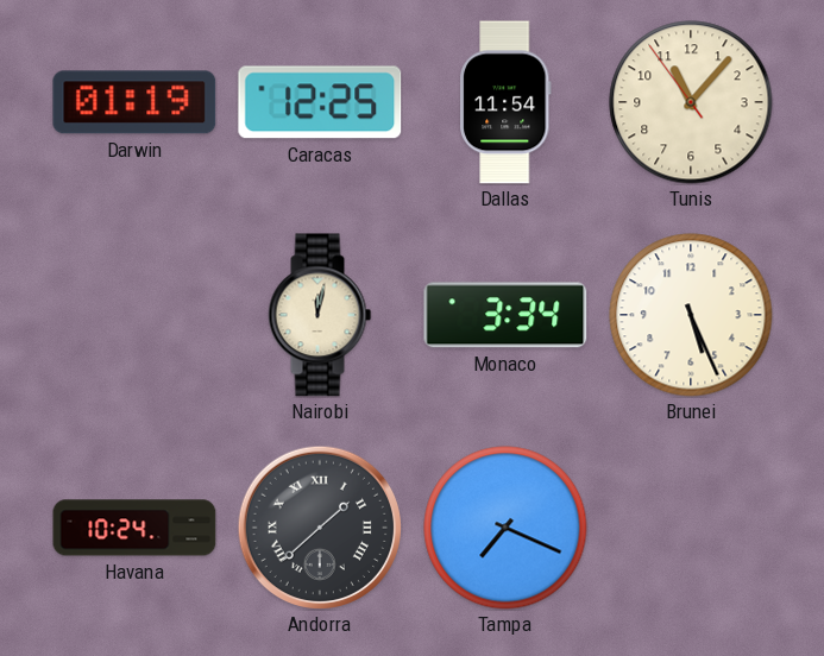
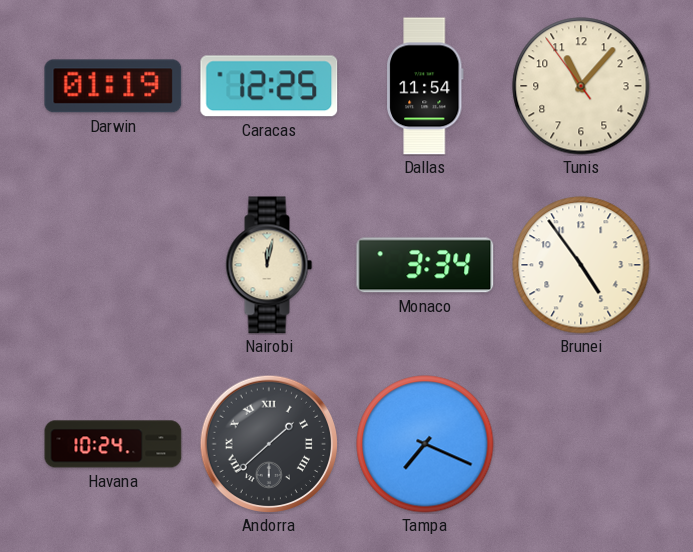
Brunei: 5:26 -> 4:54 (581, 265)
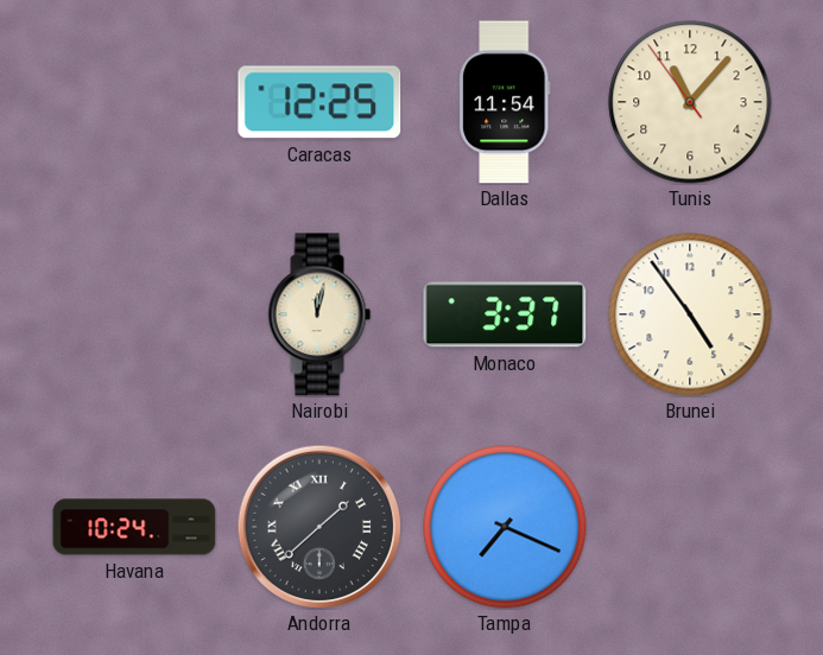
Darwin: 01:19 -> none (113, 86)
Monaco: 3:34 -> 3:37 (505, 314)
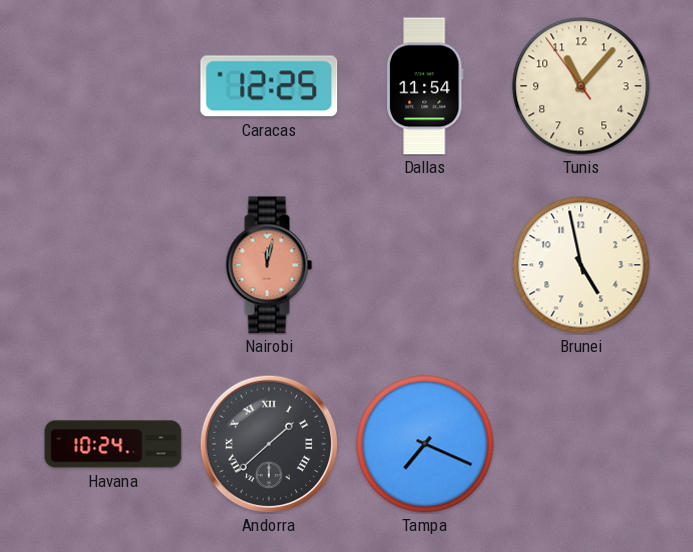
Nairobi dial: cream -> salmon (269, 265)
Monaco: 3:37 -> none (505, 314)
Brunei: 4:54 -> 4:58 (581, 265)
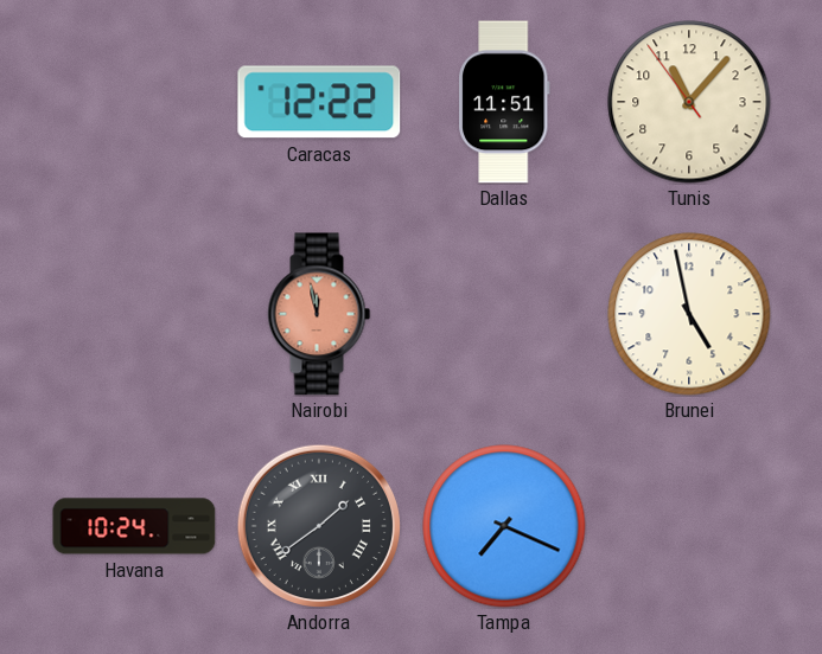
Caracas: 12:25 -> 12:22 (319, 102)
Dallas: 11:54 -> 11:51 (504, 102)
Nairobi: 12:02 -> 11:58 (319, 314)
Andorra: 1:38 -> 1:39 (318, 525)
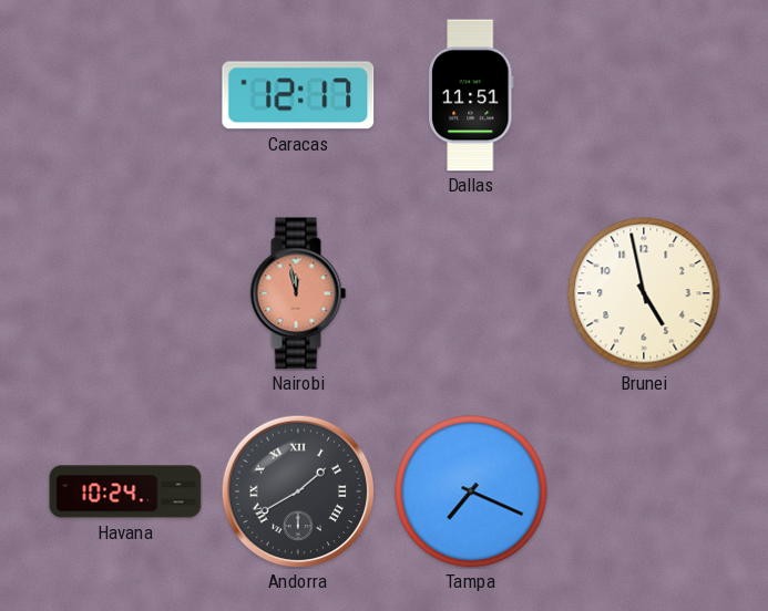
Caracas: 12:22 -> 12:17 (298, 95)
Tunis: 11:06 -> none (689, 102)
Andorra: 1:39 -> 1:40 (297, 490)
